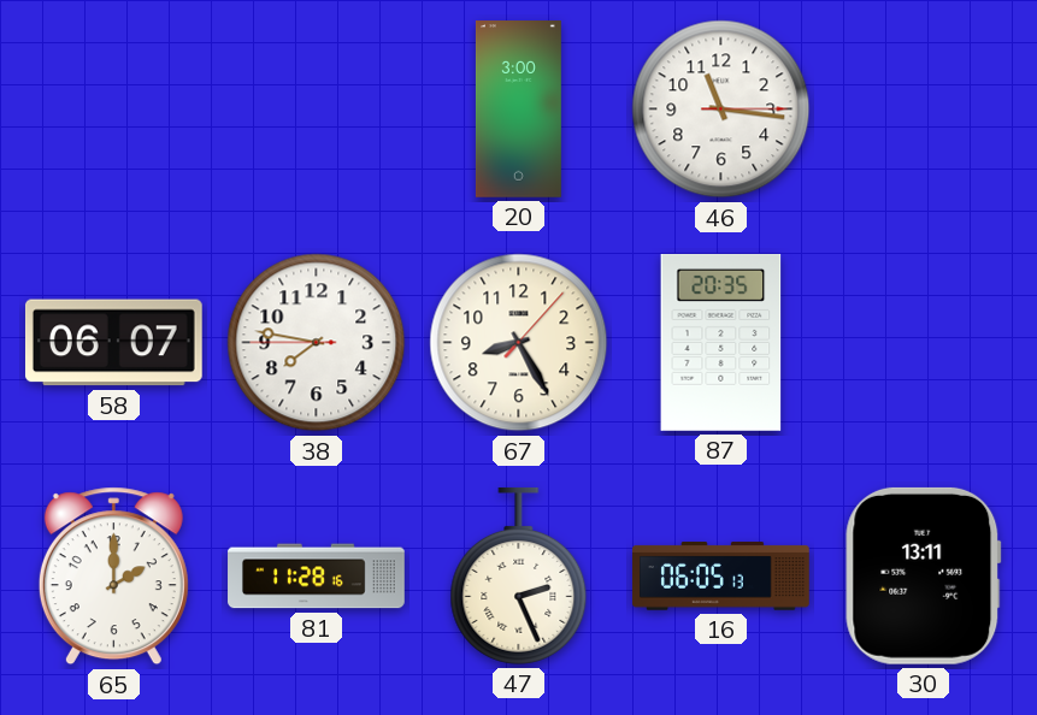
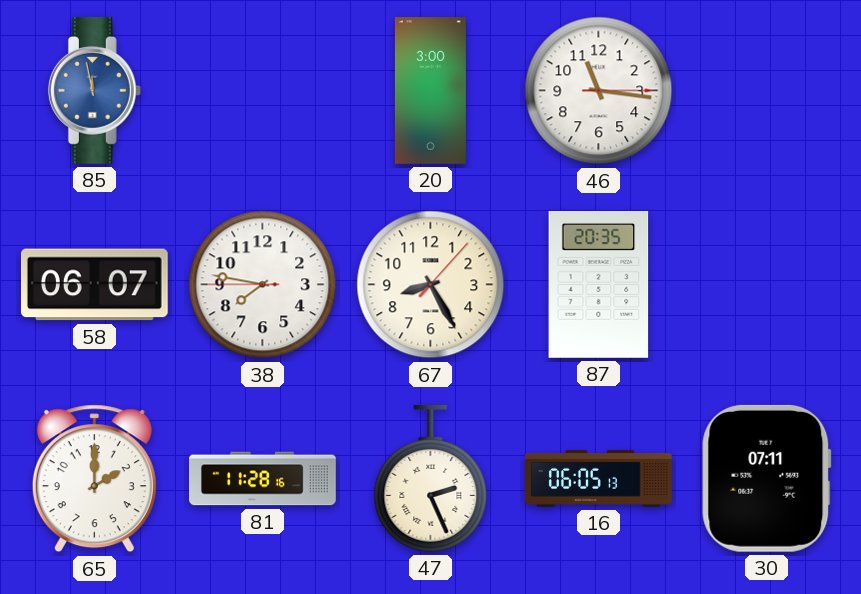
85: none -> 11:58 (94, 90)
30: 13:11 -> 07:11 (767, 478)
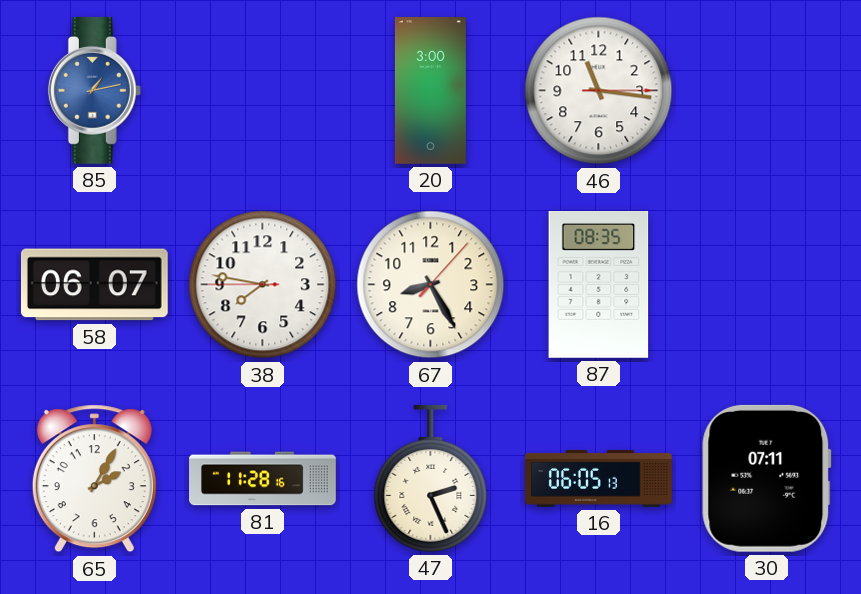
85: 11:58 -> 1:13 (94, 90)
87: 20:35 -> 08:35 (599, 284)
65: 2:00 -> 2:05 (94, 479)
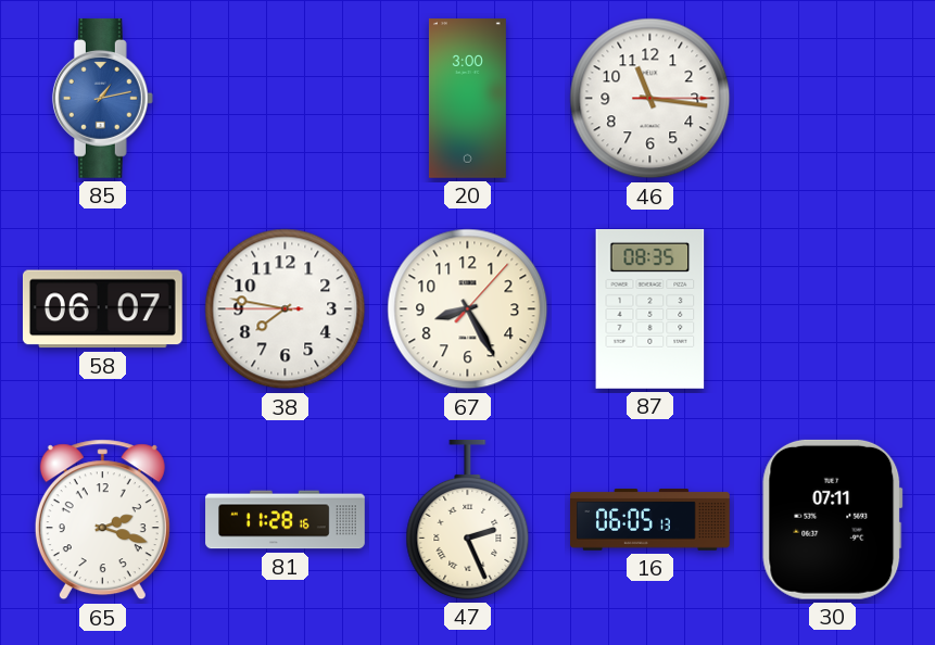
65: 2:05 -> 2:18 (102, 520)
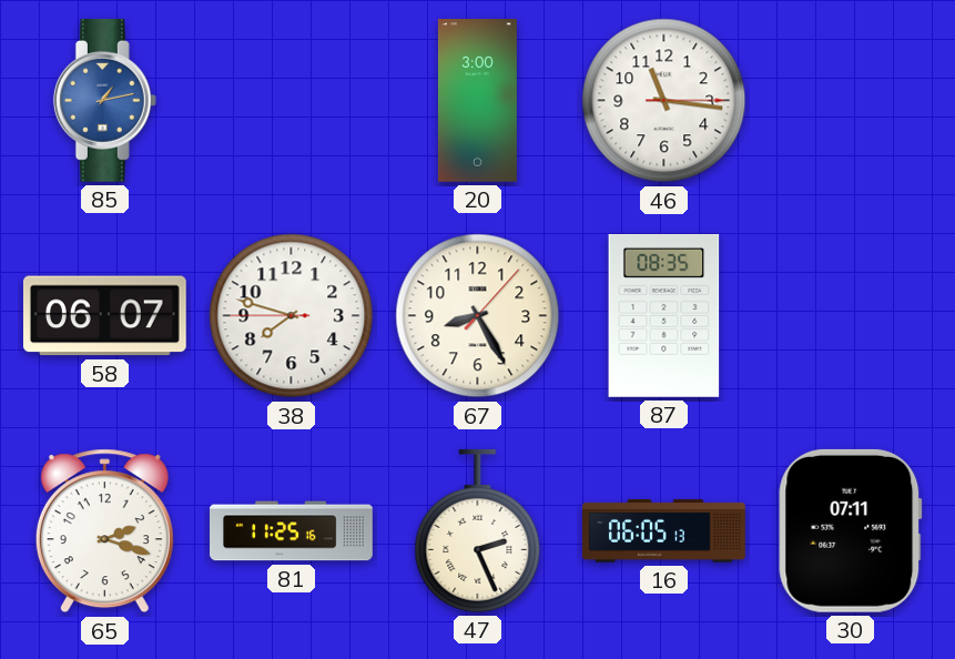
38: 7:46 -> 7:47 (292, 316)
81: 11:28 -> 11:25 (292, 531)
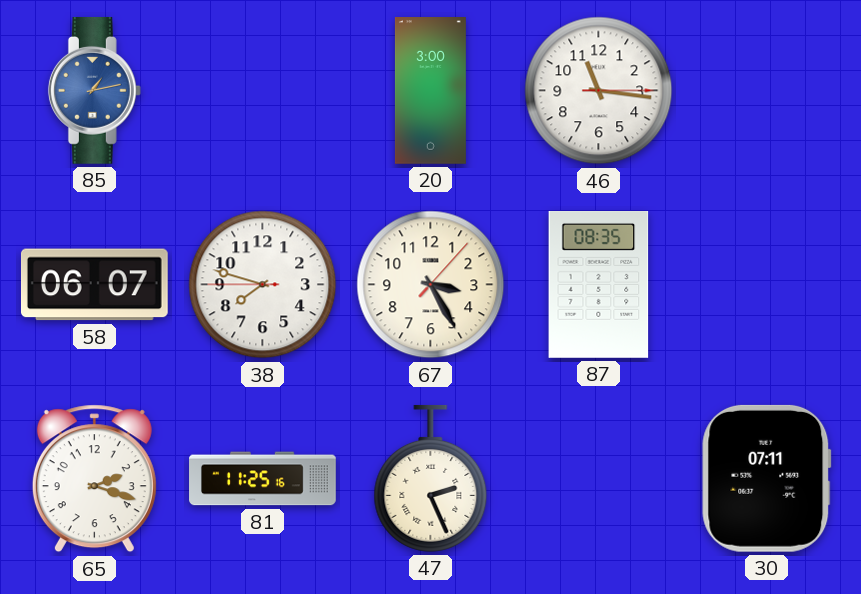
67: 8:25 -> 3:25 (431, 285)
16: 06:05 -> none (664, 531)
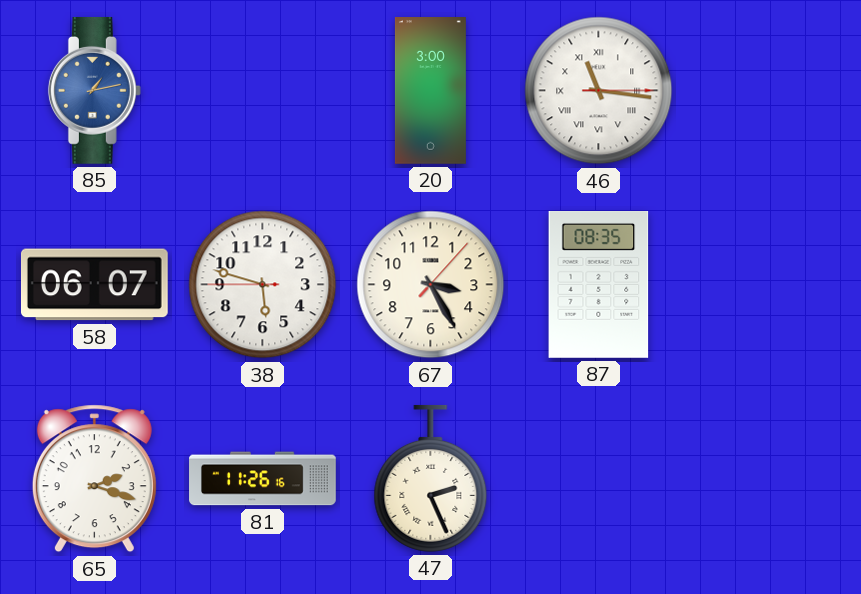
46 numerals: Arabic -> Roman (599, 91)
38: 7:47 -> 5:47 (263, 285)
81: 11:25 -> 11:26 (263, 479)
30: 07:11 -> none (767, 478)
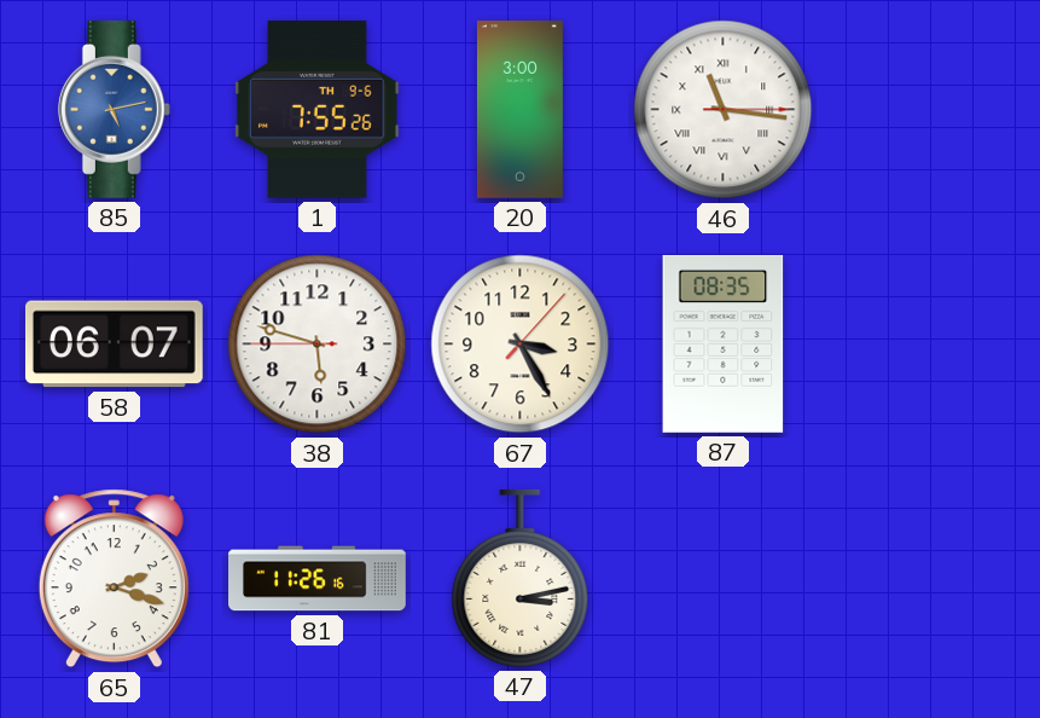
85: 1:13 -> 5:13 (114, 109)
1: none -> 7:55 (318, 109)
47: 2:26 -> 3:13 (521, 578)
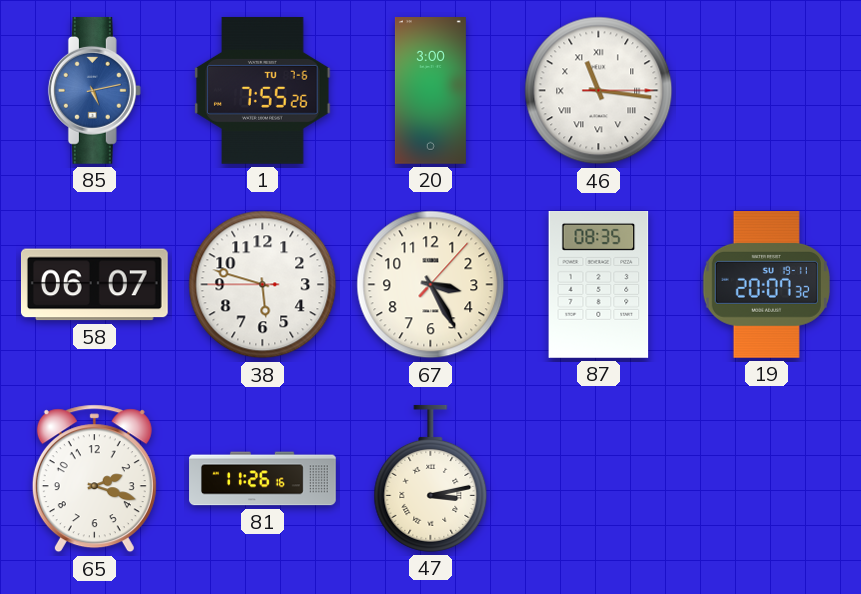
1 date: TH 9-6 -> TU 7-6 (263, 90)
19: none -> 20:07 (766, 284)
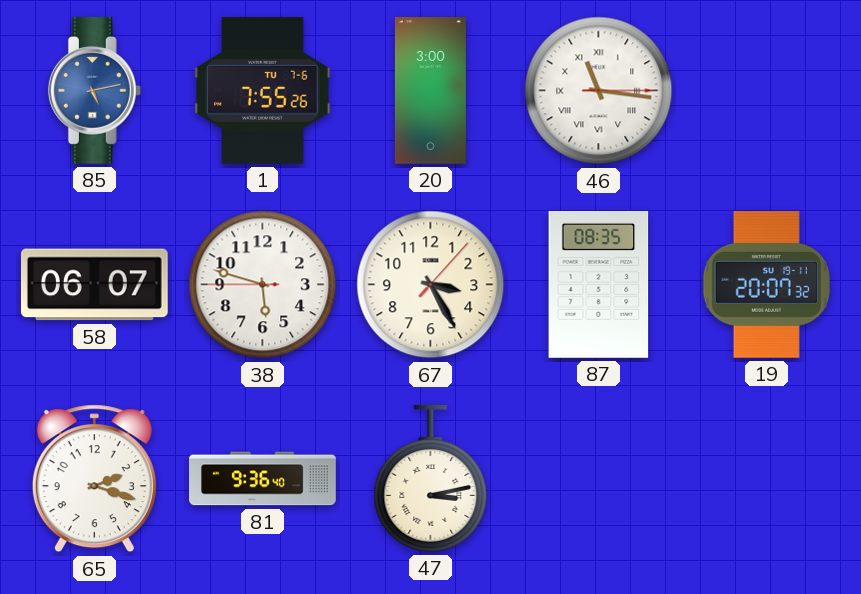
81: 11:26 -> 9:36 (263, 479)
